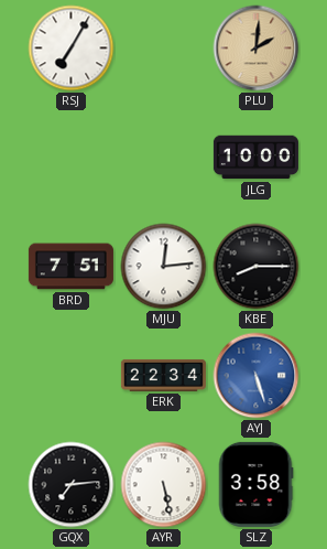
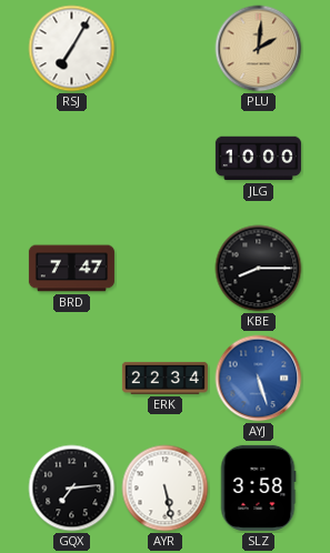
BRD: 7:51 -> 7:47 (71, 269)
MJU: 12:14 -> none (164, 267)
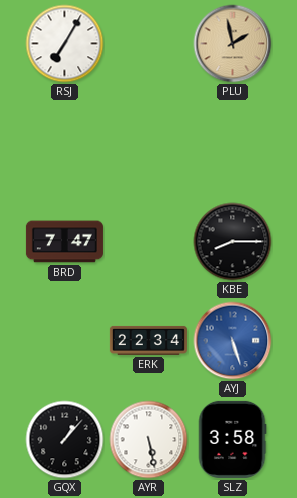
PLU: 2:01 -> 1:58 (233, 44)
JLG: 10:00 -> none (258, 159)
GQX: 7:14 -> 1:07 (65, 440)
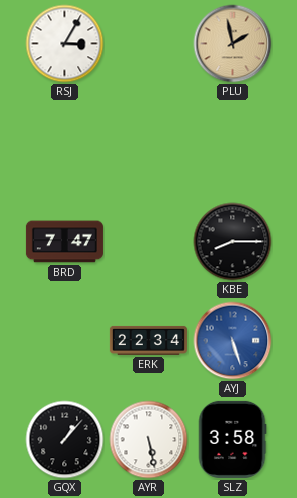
RSJ: 7:05 -> 3:05 (65, 44)
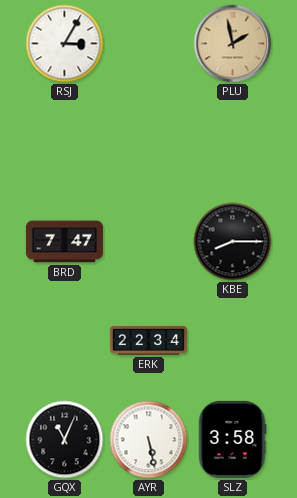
AYJ: 5:27 -> none (233, 341)
GQX: 1:07 -> 11:04 (65, 440)
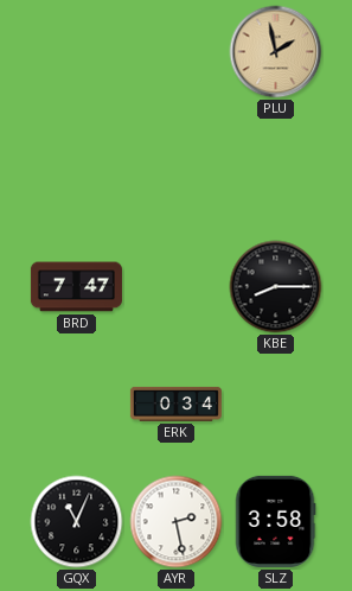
RSJ: 3:05 -> none (65, 44)
ERK: 22:34 -> 0:34 (175, 403)
AYR: 5:28 -> 2:28 (177, 522)
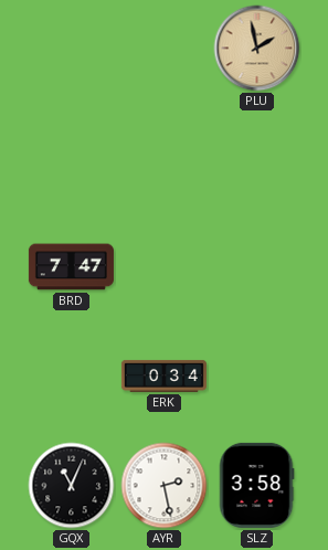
KBE: 8:15 -> none (276, 287)
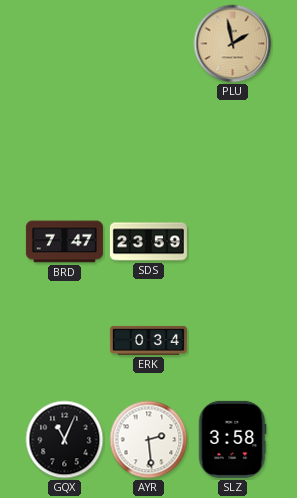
SDS: none -> 23:59 (148, 242)
AYR: 2:28 -> 2:29 (149, 440)
